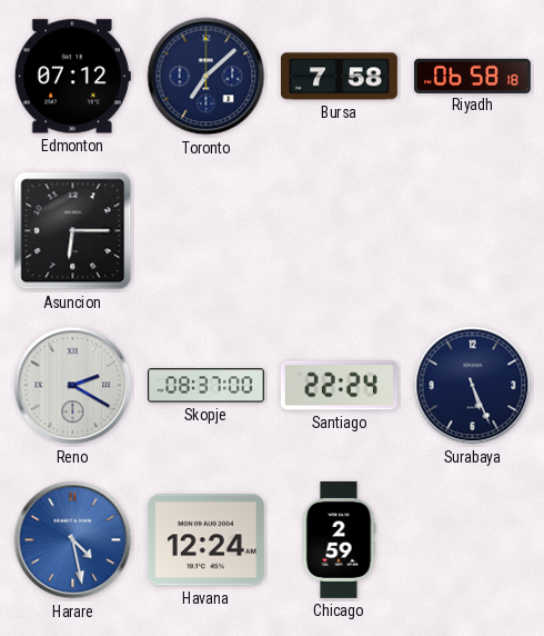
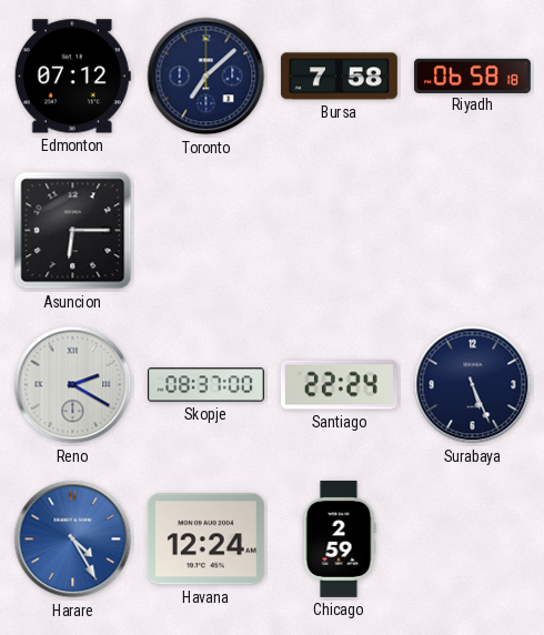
Harare: 4:28 -> 4:25 (73, 540)
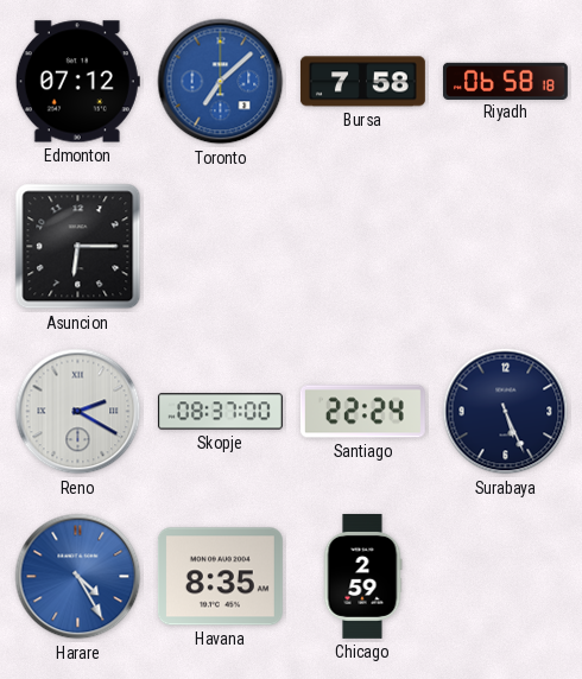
Toronto dial: navy -> blue (221, 82)
Havana: 12:24 -> 8:35 (220, 577)
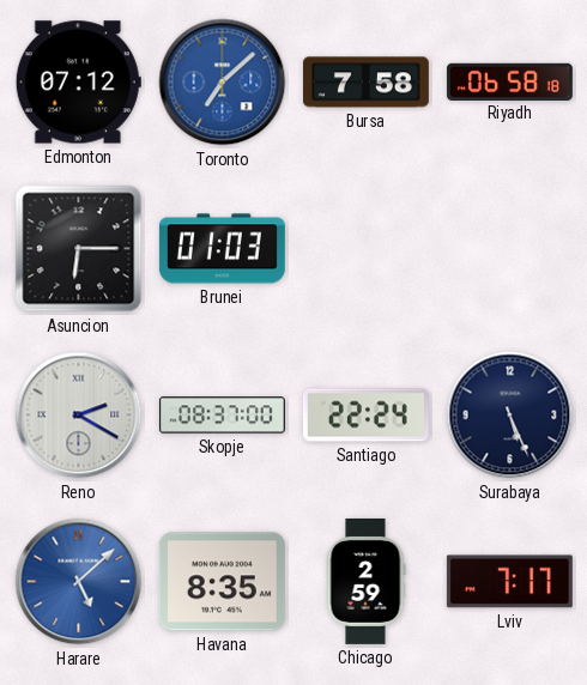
Brunei: none -> 01:03 (222, 249)
Harare: 4:25 -> 5:08 (79, 582)
Lviv: none -> 7:17 (509, 582)
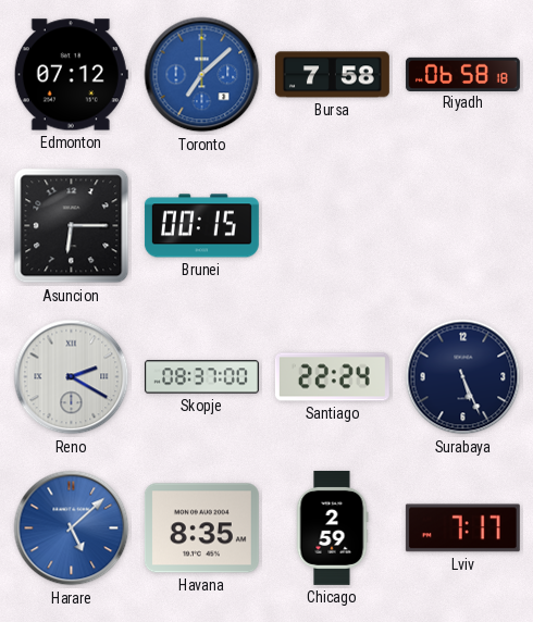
Brunei: 01:03 -> 00:15 (201, 226)
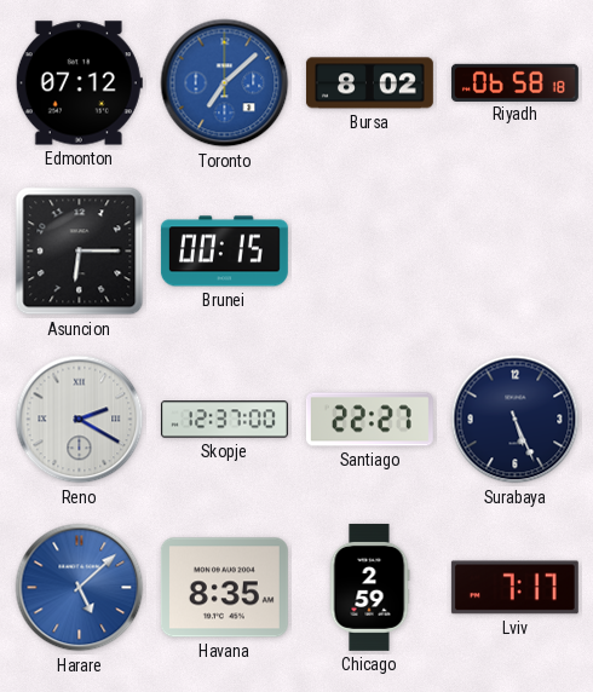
Bursa: 7:58 -> 8:02 (369, 83)
Skopje: 08:37 -> 12:37 (224, 420)
Santiago: 22:24 -> 22:27 (369, 420)
